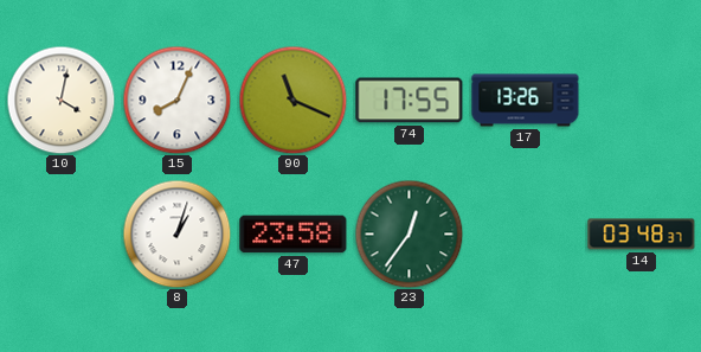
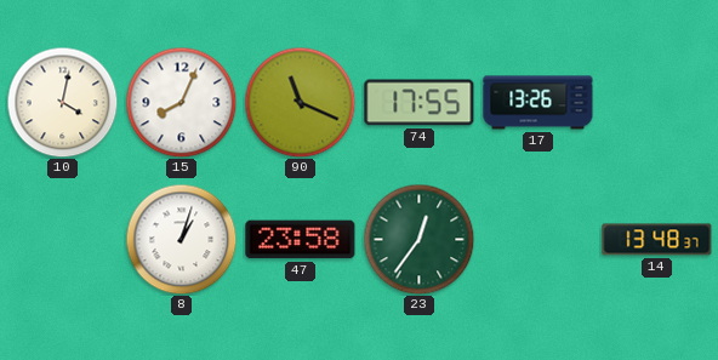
14: 03:48 -> 13:48 (657, 240)
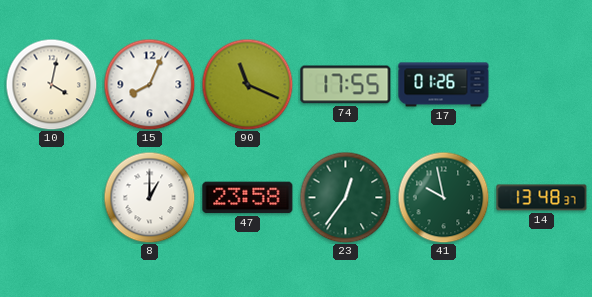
17: 13:26 -> 01:26 (444, 85)
8: 1:03 -> 1:00 (149, 197)
41: none -> 9:58 (443, 197)
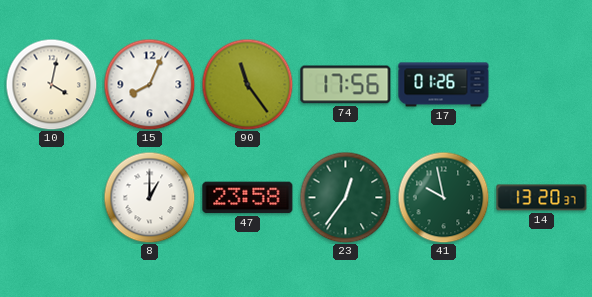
90: 11:19 -> 11:24 (247, 84)
74: 17:55 -> 17:56 (346, 85)
14: 13:48 -> 13:20 (542, 198)
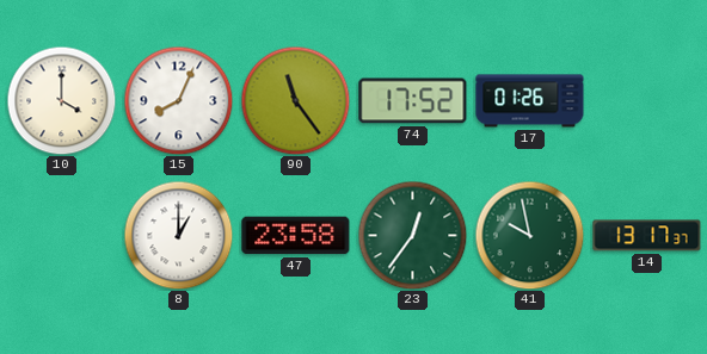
10: 4:02 -> 4:00 (61, 100)
74: 17:56 -> 17:52 (413, 101)
14: 13:20 -> 13:17 (647, 236)
